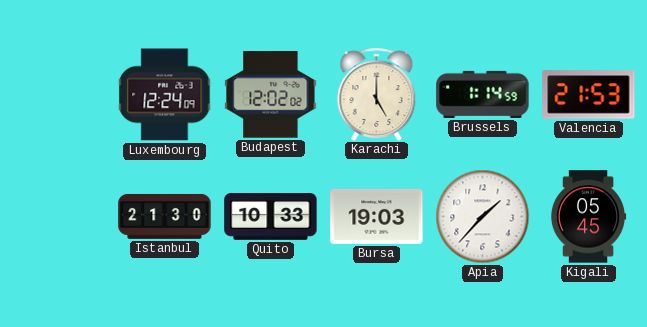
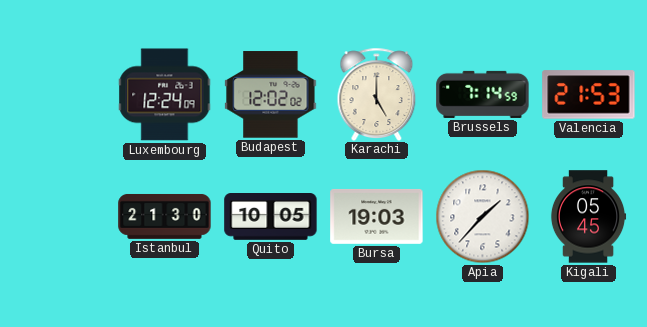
Brussels: 1:14 -> 7:14 (483, 94)
Quito: 10:33 -> 10:05 (271, 217)
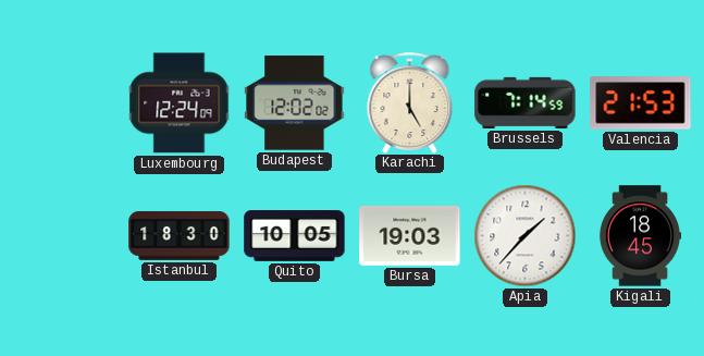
Istanbul: 21:30 -> 18:30 (180, 235)
Kigali: 05:45 -> 18:45 (640, 236)
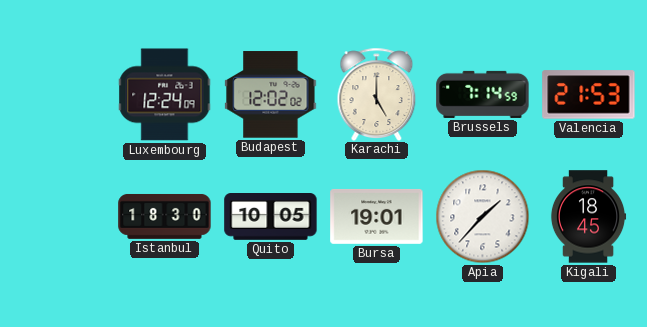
Bursa: 19:03 -> 19:01 (377, 216)
